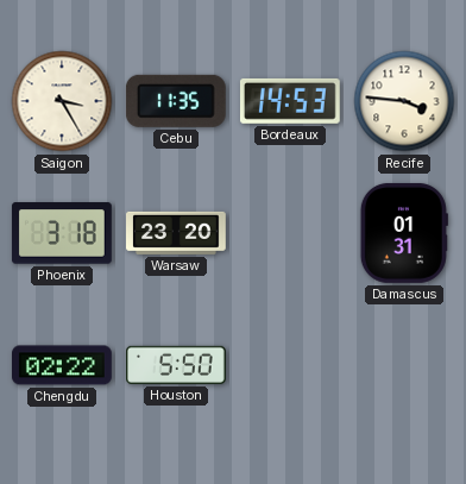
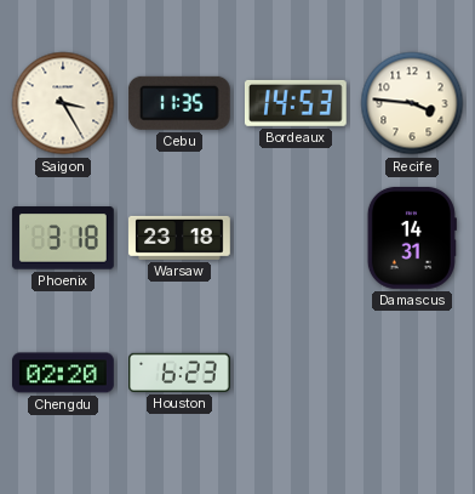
Warsaw: 23:20 -> 23:18 (181, 238)
Damascus: 01:31 -> 14:31 (412, 238)
Chengdu: 02:22 -> 02:20 (64, 373)
Houston: 5:50 -> 6:23 (181, 373)
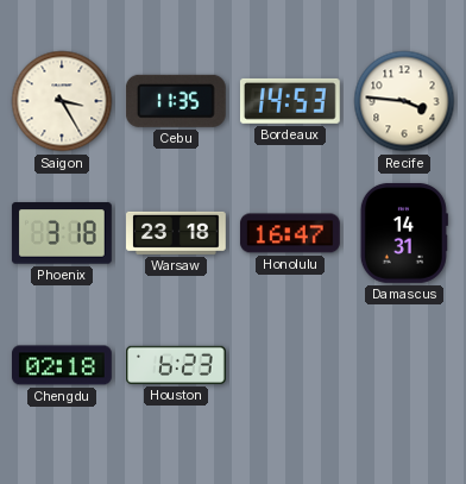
Honolulu: none -> 16:47 (290, 233)
Chengdu: 02:20 -> 02:18 (63, 365)
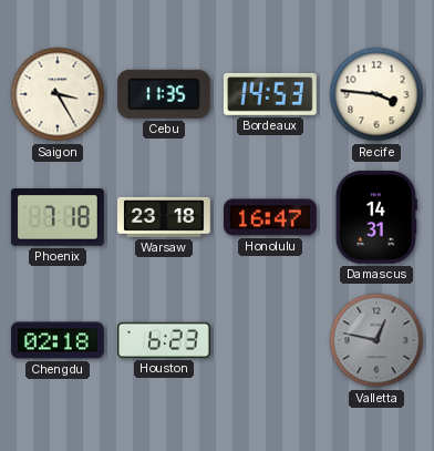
Phoenix: 3:18 -> 7:18 (58, 217)
Valletta: none -> 12:47 (376, 340)
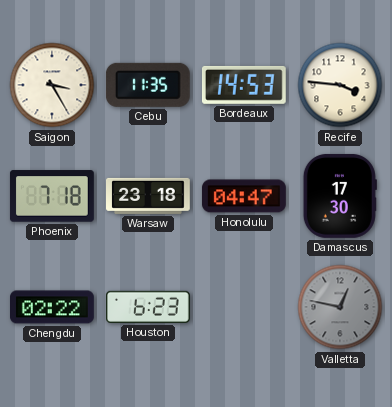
Honolulu: 16:47 -> 04:47 (244, 196)
Damascus: 14:31 -> 17:30 (340, 196)
Chengdu: 02:18 -> 02:22 (53, 307)
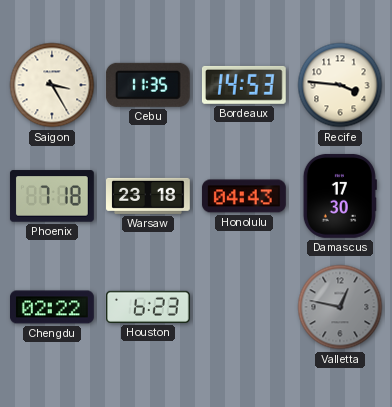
Honolulu: 04:47 -> 04:43 (244, 196)
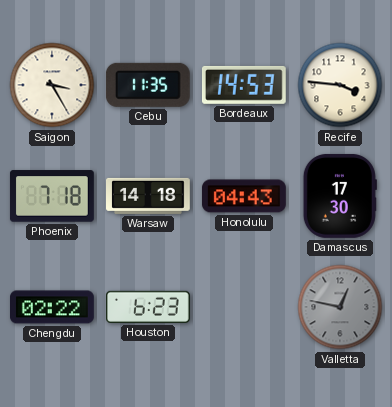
Warsaw: 23:18 -> 14:18 (149, 196)
